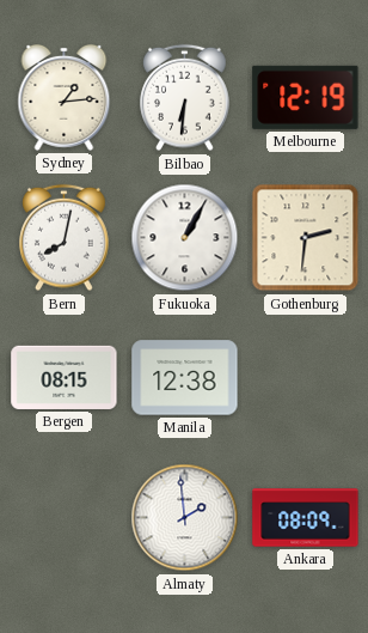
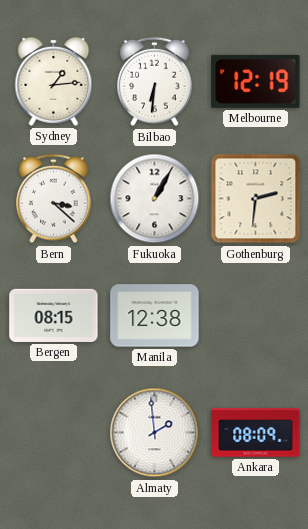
Bern: 8:02 -> 3:22 (54, 199)
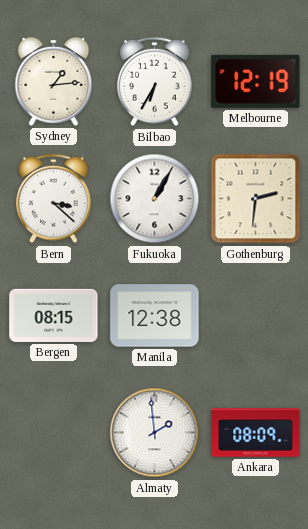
Bilbao: 6:31 -> 6:35 (155, 82)
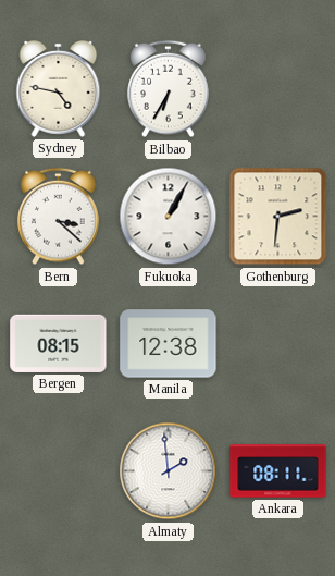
Sydney: 1:14 -> 4:47 (59, 88)
Melbourne: 12:19 -> none (256, 81)
Ankara: 08:09 -> 08:11 (278, 471)
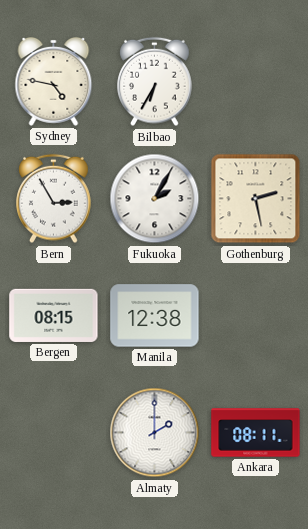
Bern: 3:22 -> 2:55 (54, 199)
Fukuoka: 1:05 -> 2:05 (155, 199)
Gothenburg: 2:31 -> 2:28 (256, 199)
Almaty: 1:59 -> 2:00 (155, 433)
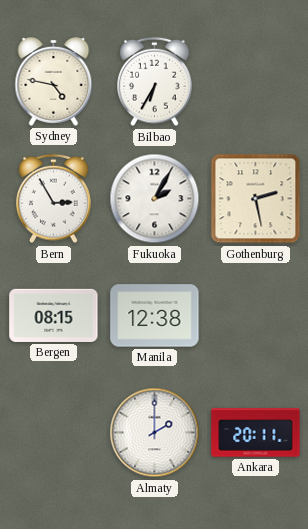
Ankara: 08:11 -> 20:11 (256, 433)
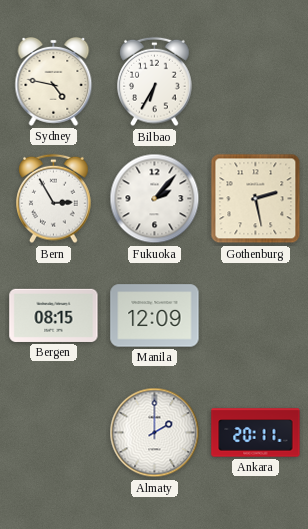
Fukuoka: 2:05 -> 2:07 (155, 199)
Manila: 12:38 -> 12:09 (155, 316)
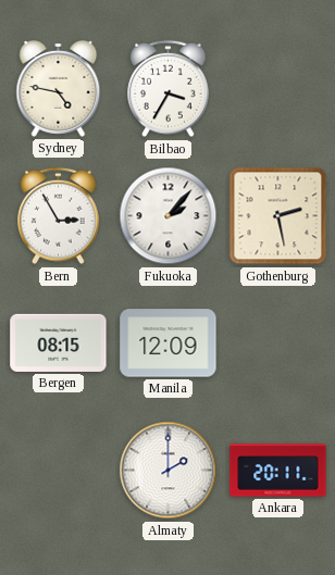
Bilbao: 6:35 -> 3:35 (169, 89)
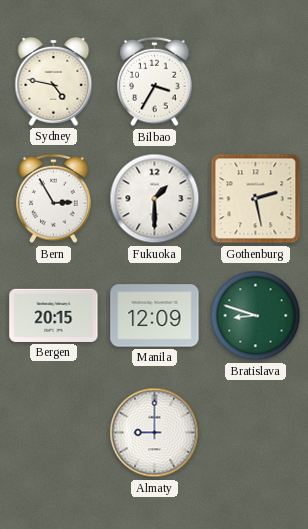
Fukuoka: 2:07 -> 1:30 (155, 199)
Bergen: 08:15 -> 20:15 (54, 315)
Bratislava: none -> 8:48 (256, 316)
Almaty: 2:00 -> 9:00 (155, 433)
Ankara: 20:11 -> none (278, 471)
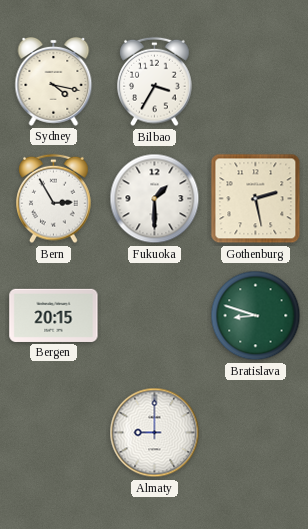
Sydney: 4:47 -> 4:17 (54, 81)
Manila: 12:09 -> none (155, 316)
